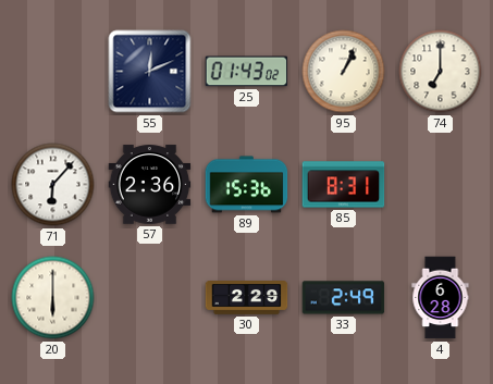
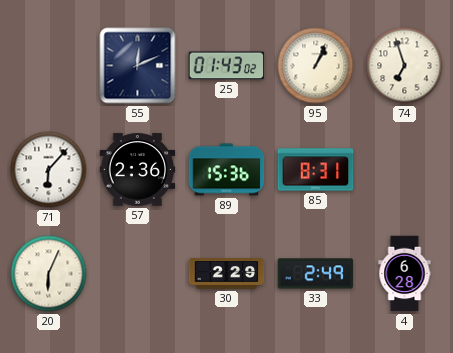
74: 7:00 -> 6:57 (405, 66)
20: 6:00 -> 6:04 (49, 274)
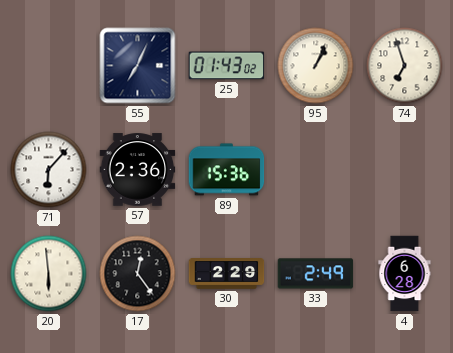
55: 12:11 -> 7:04 (138, 66)
85: 8:31 -> none (316, 170)
20: 6:04 -> 5:59 (49, 274)
17: none -> 12:24 (138, 274)
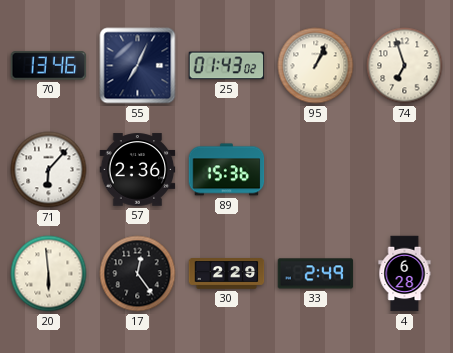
70: none -> 13:46 (49, 66)
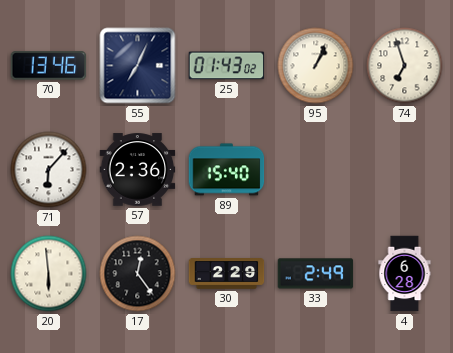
89: 15:36 -> 15:40 (227, 170)
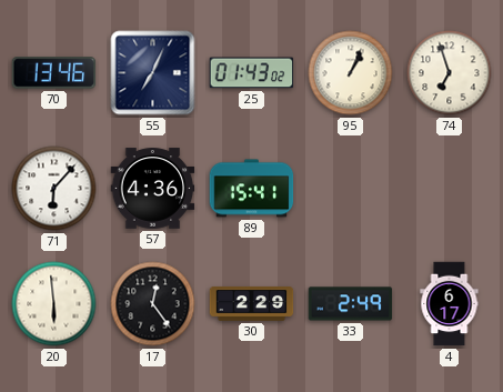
57: 2:36 -> 4:36 (153, 189)
89: 15:40 -> 15:41 (252, 189)
4: 6:28 -> 6:17 (450, 304)
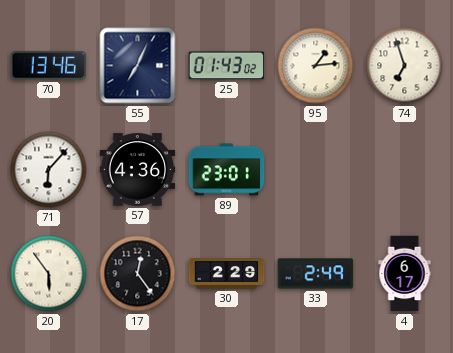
95: 1:04 -> 1:14 (316, 66)
89: 15:41 -> 23:01 (227, 170)
20: 5:59 -> 5:54 (49, 274)
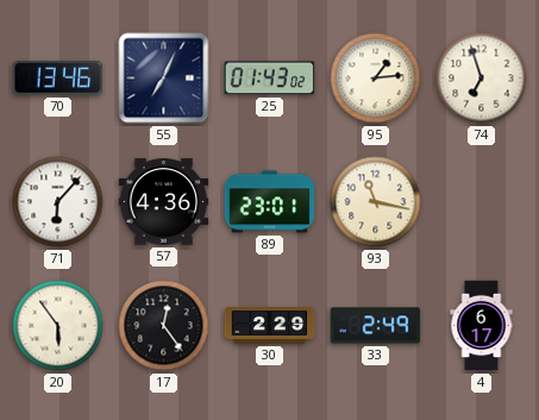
93: none -> 11:17 (376, 202)
